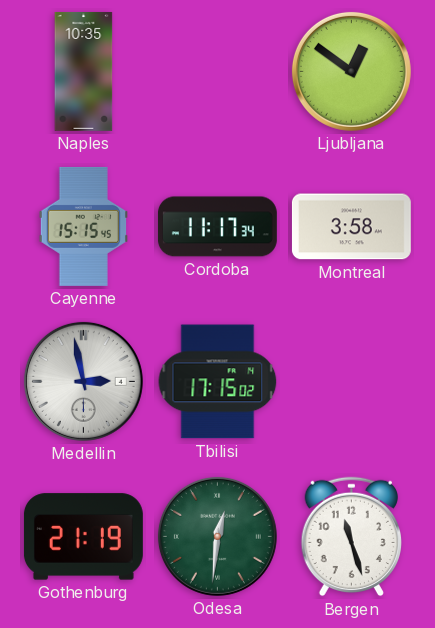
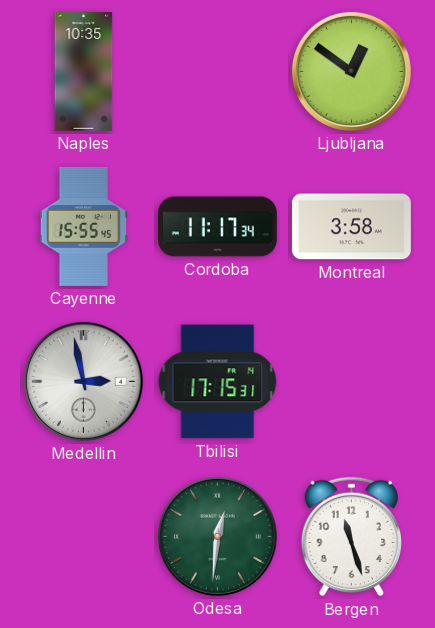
Cayenne: 15:15 -> 15:55 (83, 226)
Tbilisi: 17:15:02 -> 17:15:31 (218, 382)
Gothenburg: 21:19 -> none (83, 537)
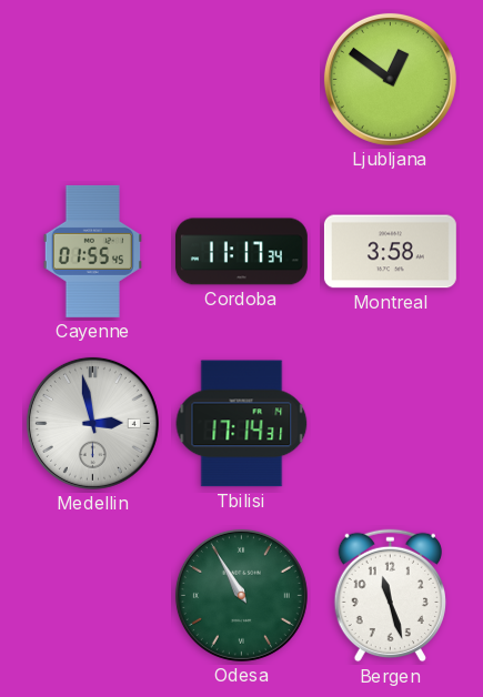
Naples: 10:35 -> none (84, 71)
Cayenne: 15:55 -> 01:55 (92, 251)
Tbilisi: 17:15 -> 17:14 (242, 424)
Odesa: 12:31 -> 10:55 (241, 595)
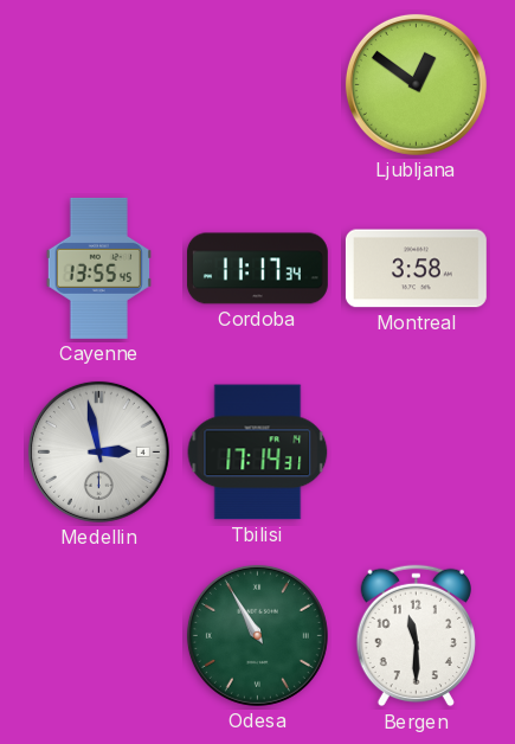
Cayenne: 01:55 -> 13:55 (98, 268)
Bergen: 11:27 -> 11:30 (416, 636)
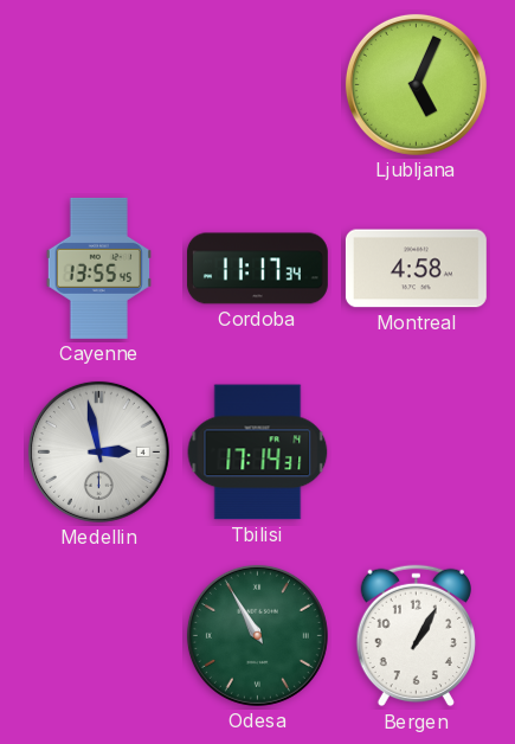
Ljubljana: 12:51 -> 5:04 (416, 84)
Montreal: 3:58 -> 4:58 (416, 269)
Bergen: 11:30 -> 1:05 (416, 636)
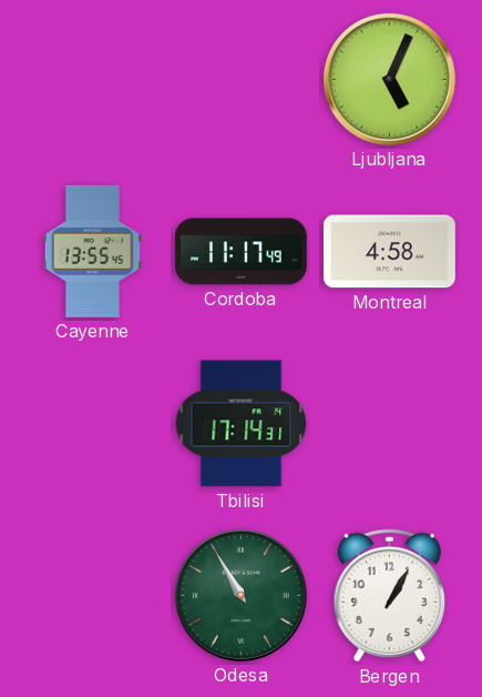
Cordoba: 11:17:34 -> 11:17:49 (240, 252)
Medellin: 2:58 -> none (98, 451)
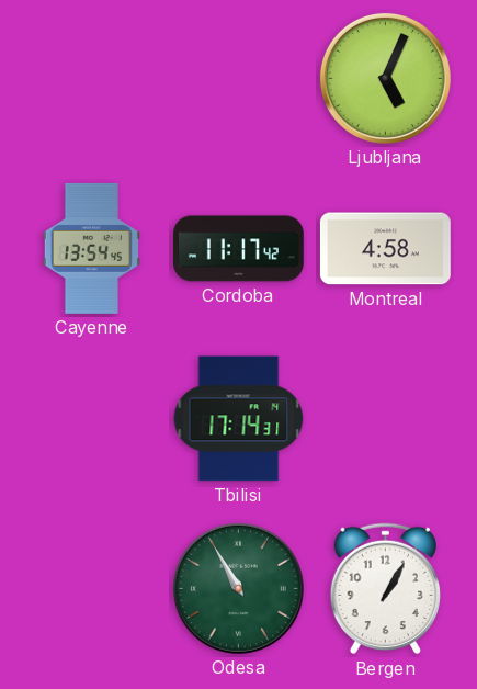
Cayenne: 13:55 -> 13:54 (91, 248)
Cordoba: 11:17:49 -> 11:17:42 (238, 249)
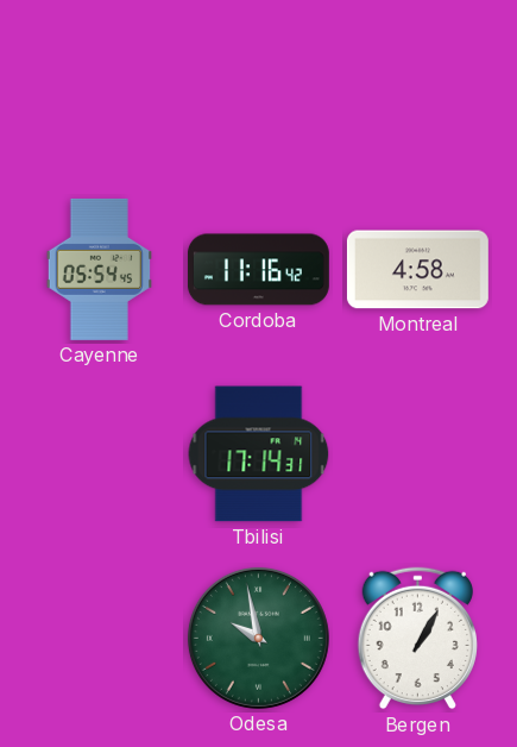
Ljubljana: 5:04 -> none (385, 78)
Cayenne: 13:54 -> 05:54 (99, 269)
Cordoba: 11:17 -> 11:16 (258, 270)
Odesa: 10:55 -> 9:58 (258, 638)
